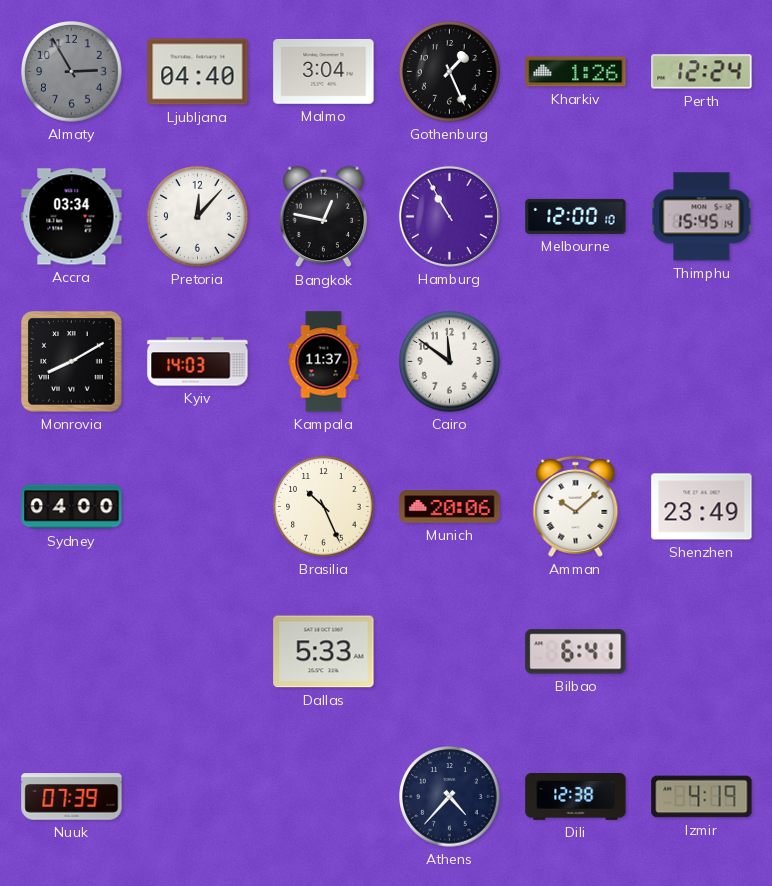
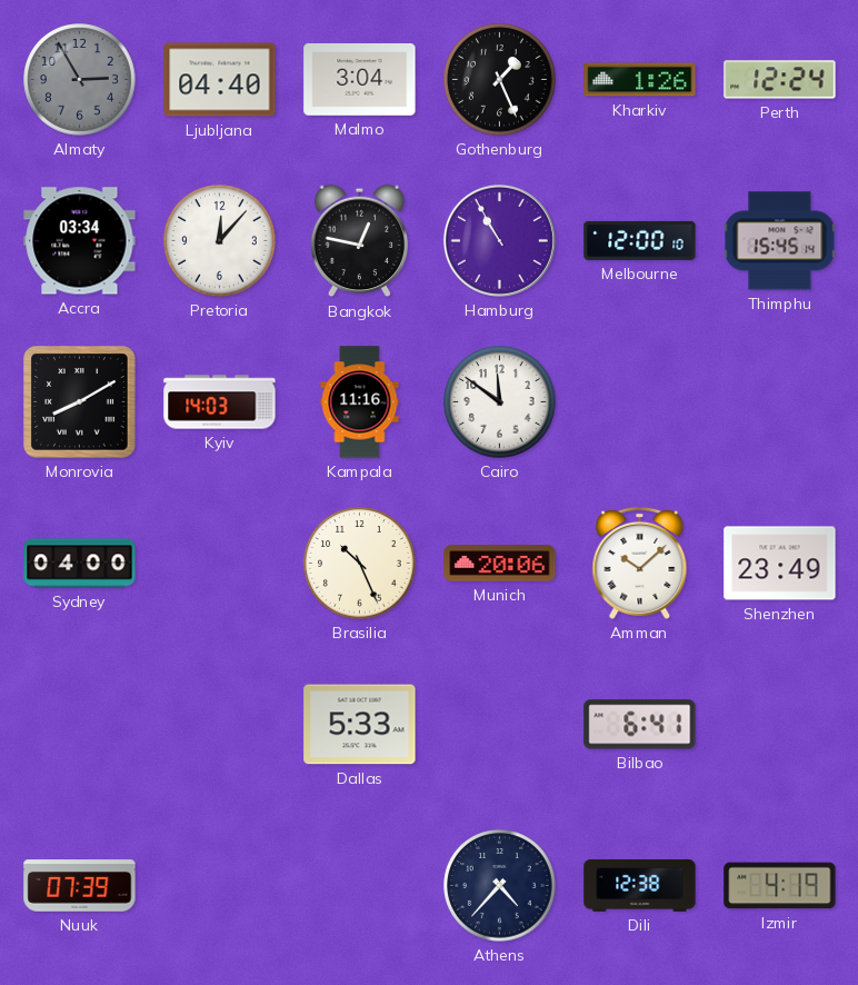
Kampala: 11:37 -> 11:16 (360, 402)
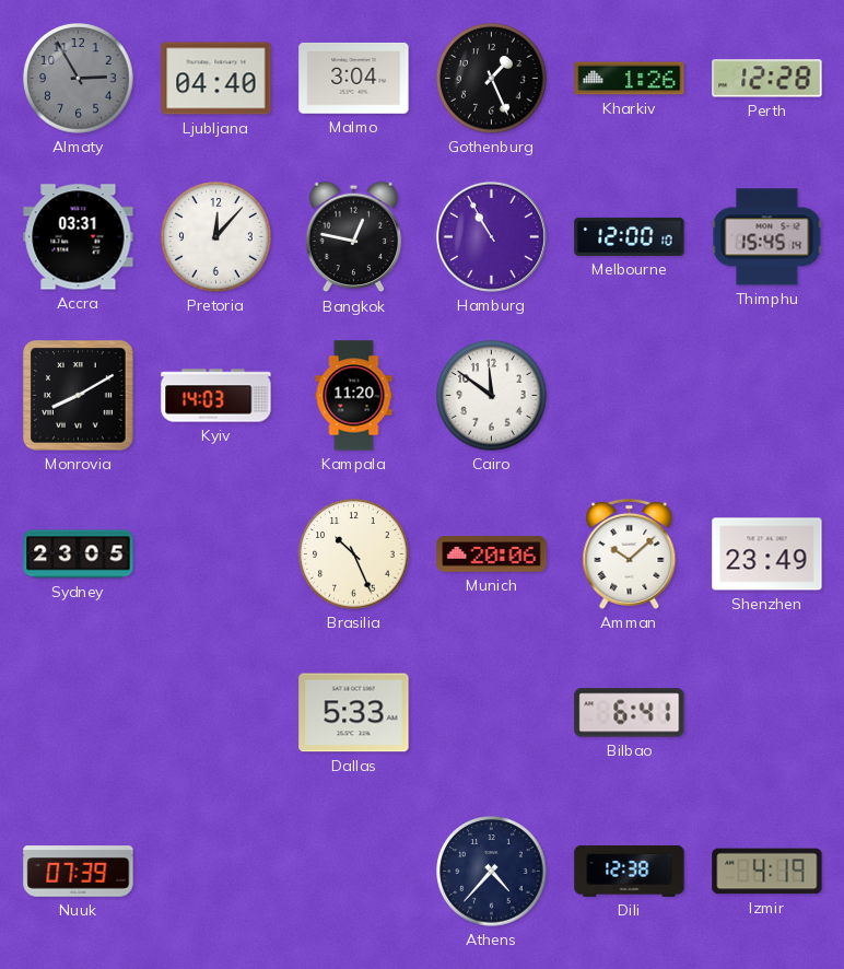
Perth: 12:24 -> 12:28 (767, 79)
Accra: 03:34 -> 03:31 (79, 237)
Kampala: 11:16 -> 11:20 (354, 396)
Sydney: 04:00 -> 23:05 (79, 554)
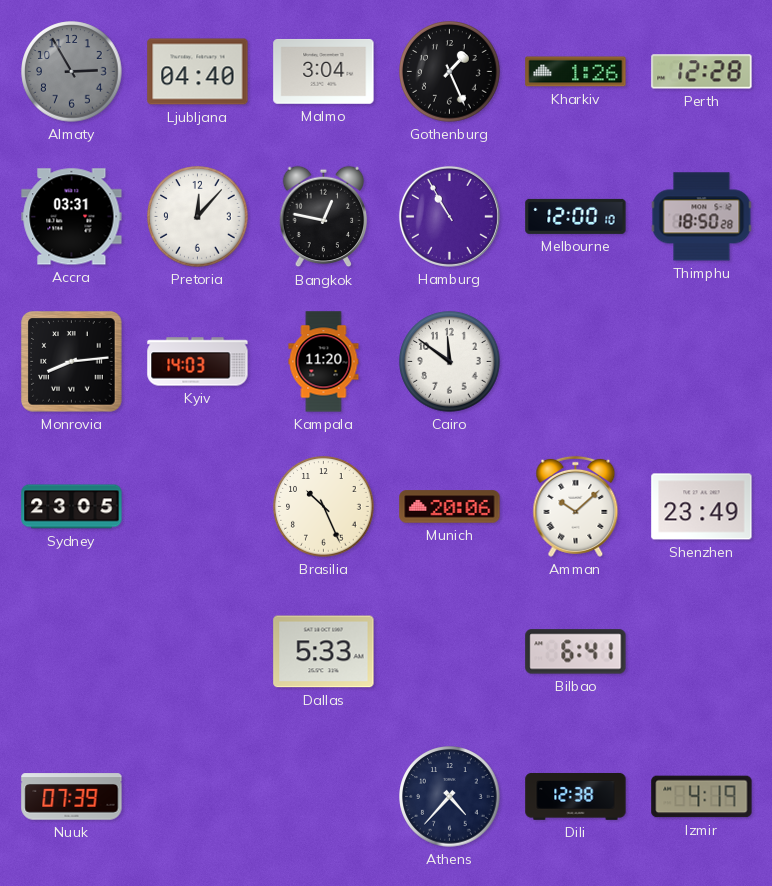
Thimphu: 15:45 -> 18:50 (702, 217)
Monrovia: 8:10 -> 8:14 (72, 362)
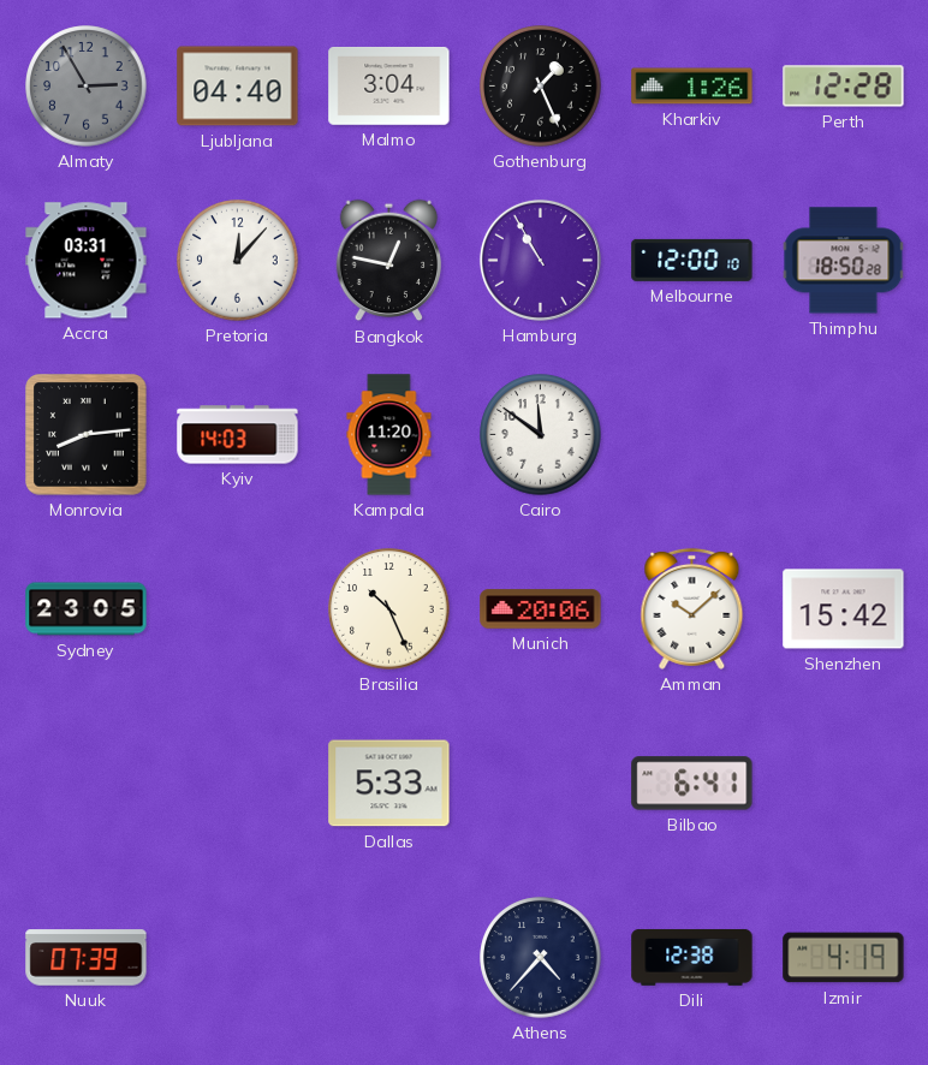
Shenzhen: 23:49 -> 15:42 (844, 609)
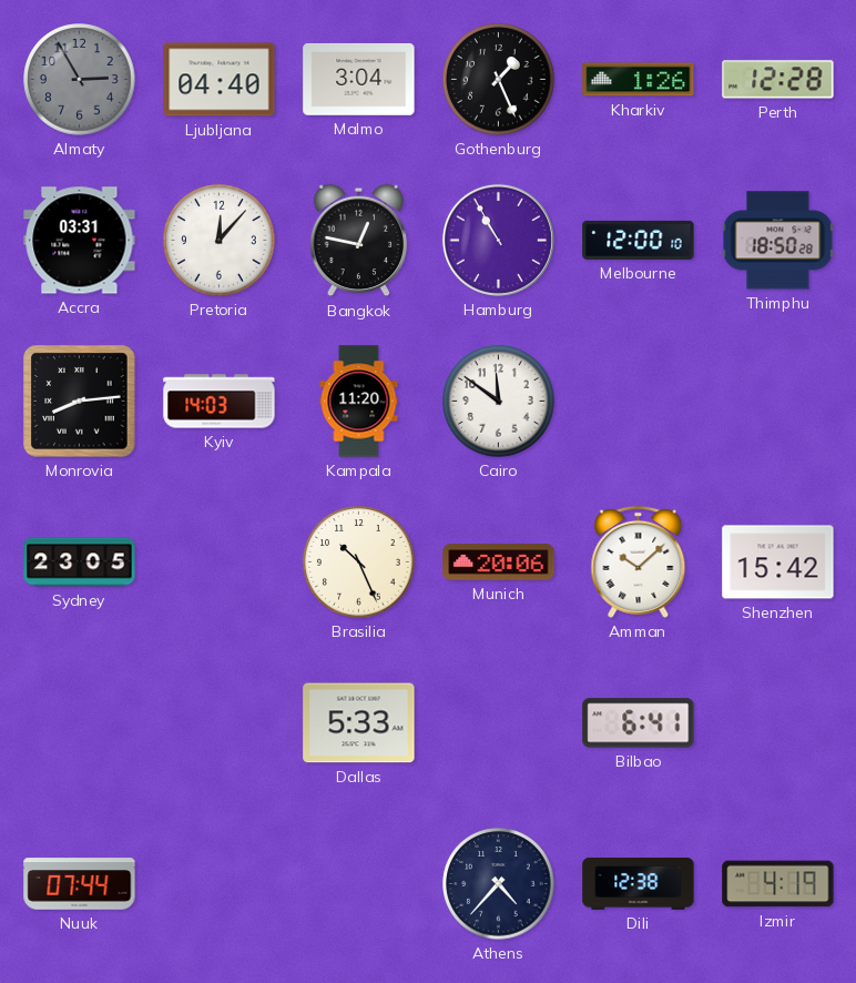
Nuuk: 07:39 -> 07:44 (80, 884)
